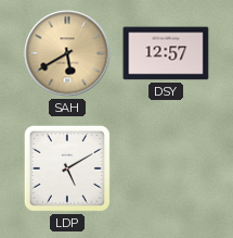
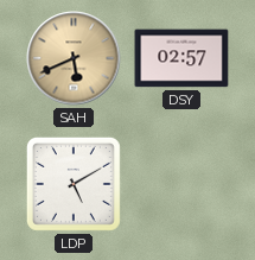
SAH: 5:40 -> 5:41 (74, 58)
DSY: 12:57 -> 02:57 (181, 58)
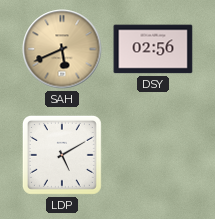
DSY: 02:57 -> 02:56 (153, 49)
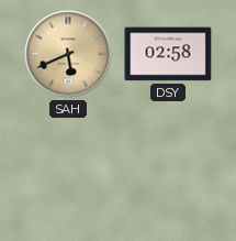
DSY: 02:56 -> 02:58 (168, 54)
LDP: 5:10 -> none (62, 155)
